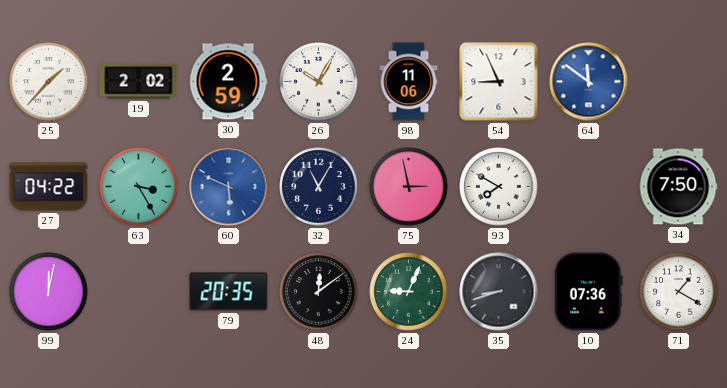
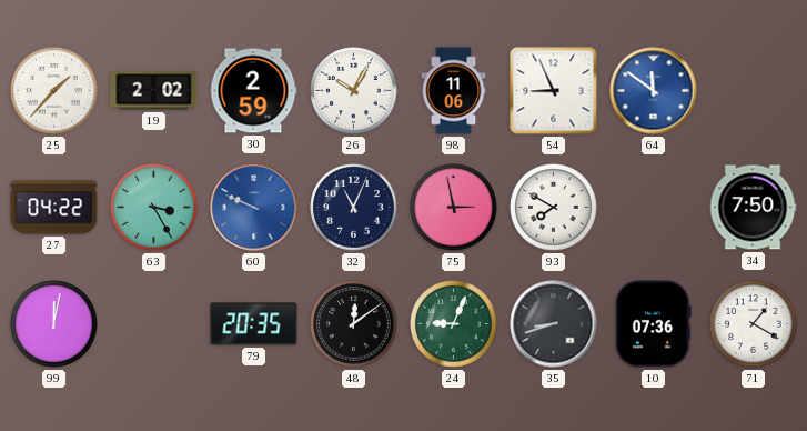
60: 5:49 -> 9:49 (254, 208)
32: 11:05 -> 11:04 (354, 208)
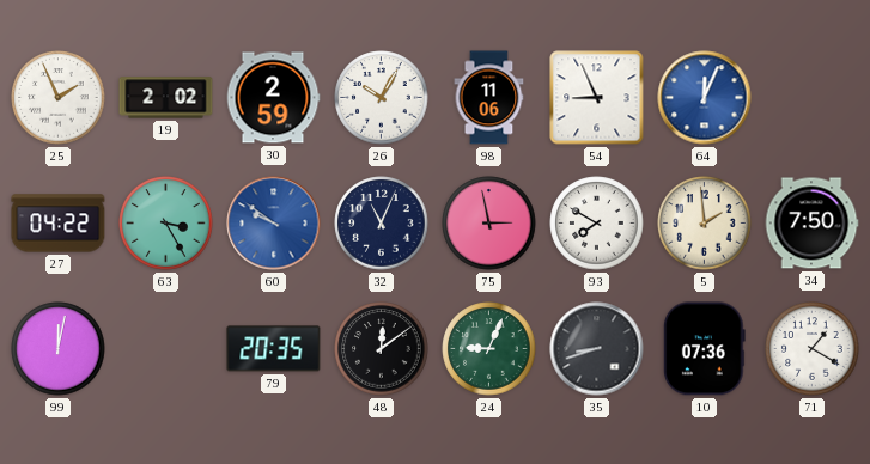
25: 1:37 -> 1:56 (59, 98)
64: 11:51 -> 12:04 (705, 98)
60: 9:49 -> 9:51 (274, 224)
5: none -> 1:59 (705, 224)
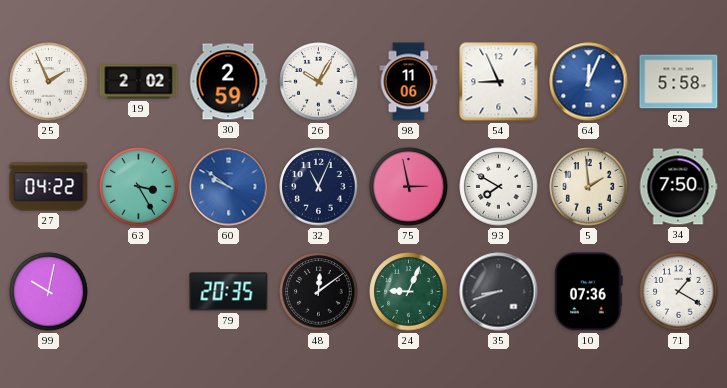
52: none -> 5:58 (679, 82)
99: 12:02 -> 10:02 (49, 292)
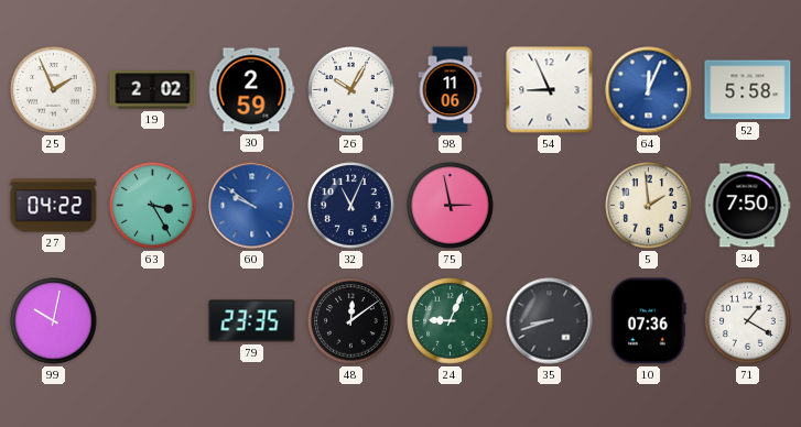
93: 7:50 -> none (499, 187)
79: 20:35 -> 23:35 (252, 321)
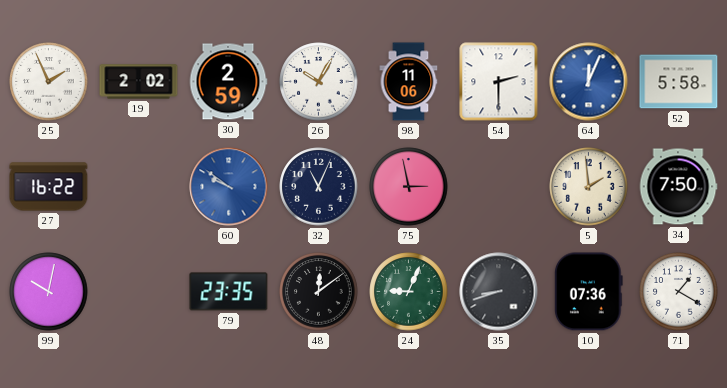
54: 8:56 -> 2:30 (499, 82)
27: 04:22 -> 16:22 (49, 187)
63: 3:25 -> none (153, 206)
